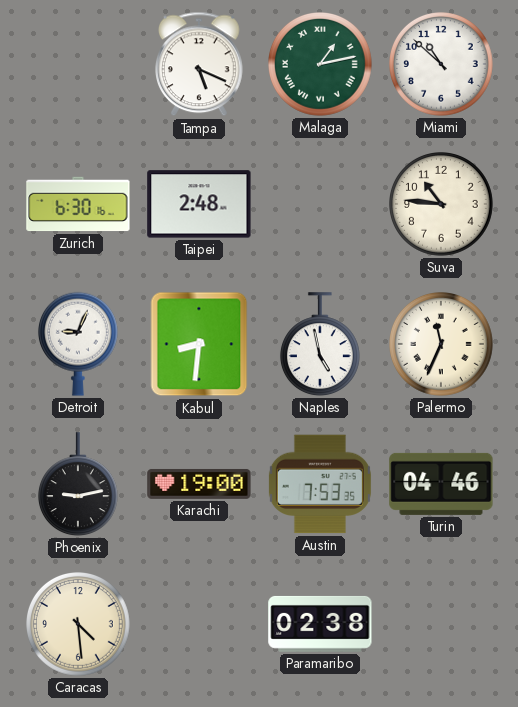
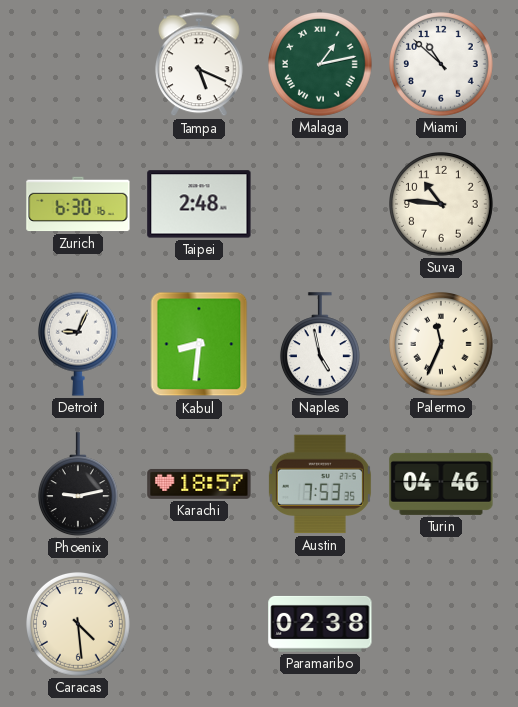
Karachi: 19:00 -> 18:57 (199, 484)
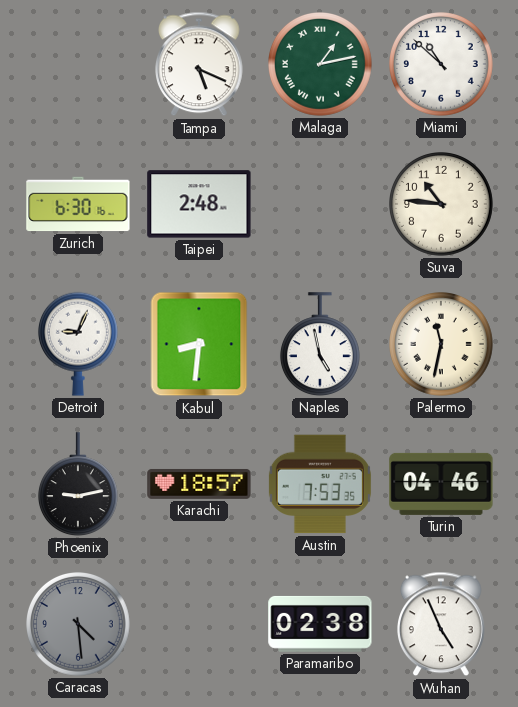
Palermo: 11:34 -> 11:32 (442, 345)
Caracas dial: cream -> grey (79, 625)
Wuhan: none -> 4:56 (442, 624)
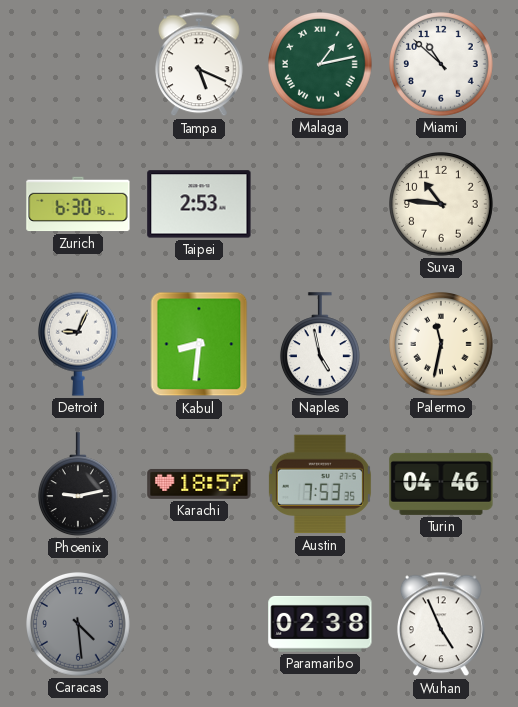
Taipei: 2:48 -> 2:53 (199, 204)
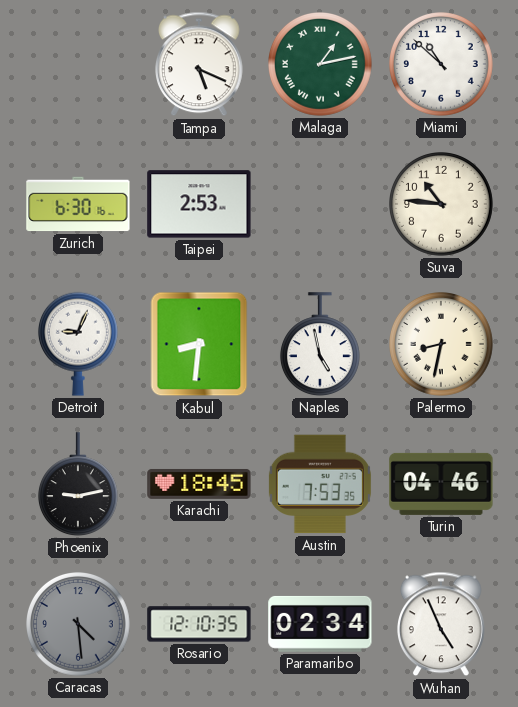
Palermo: 11:32 -> 8:32 (442, 345)
Karachi: 18:57 -> 18:45 (199, 484)
Rosario: none -> 12:10 (199, 624)
Paramaribo: 02:38 -> 02:34 (320, 624)
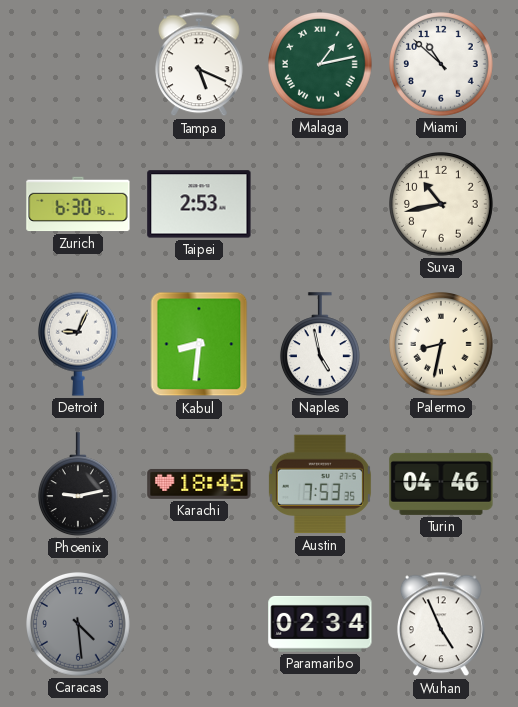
Suva: 10:46 -> 10:43 (442, 205)
Rosario: 12:10 -> none (199, 624)
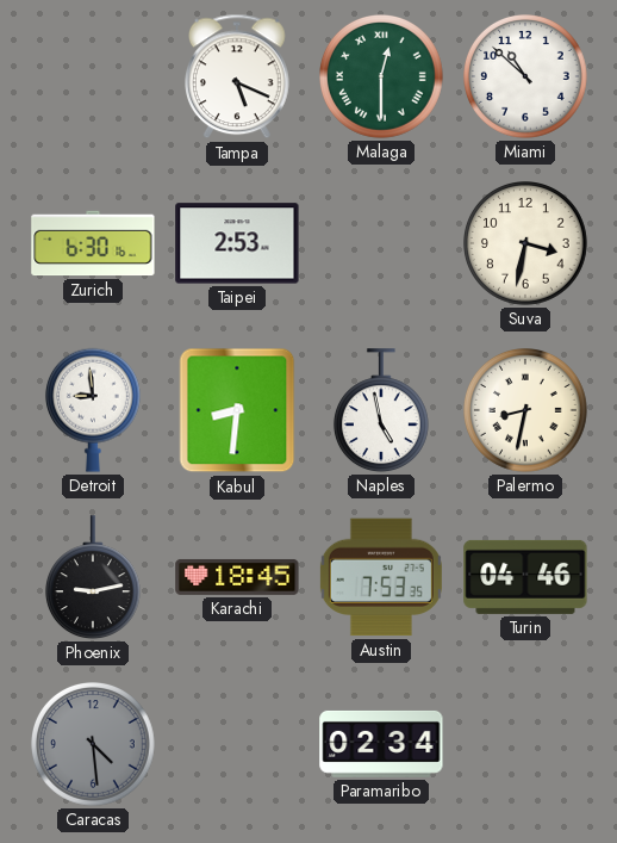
Malaga: 1:13 -> 12:30 (382, 78)
Suva: 10:43 -> 3:32 (526, 244)
Detroit: 9:04 -> 8:59 (93, 410)
Wuhan: 4:56 -> none (442, 624)
